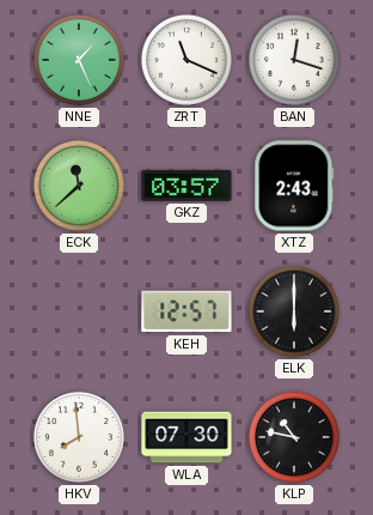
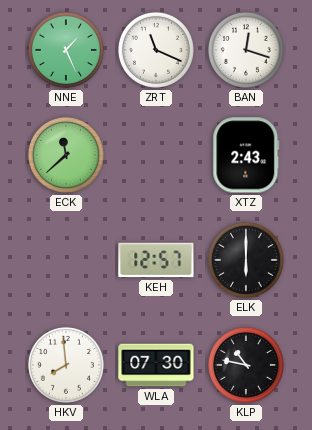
GKZ: 03:57 -> none (186, 186)
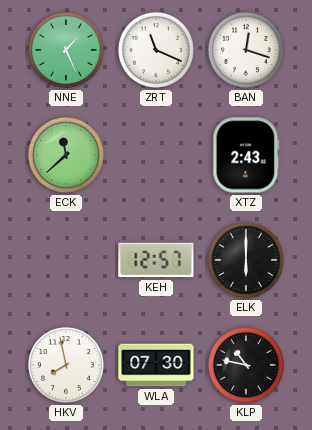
HKV: 7:59 -> 7:58 (66, 365)
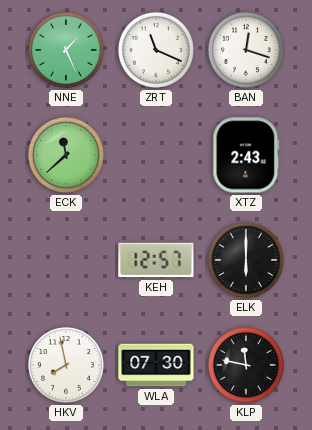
KLP: 10:47 -> 11:47 (246, 365)
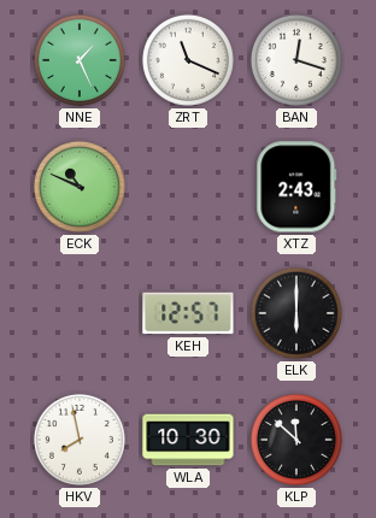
ECK: 11:38 -> 10:49 (80, 187)
WLA: 07:30 -> 10:30 (188, 440)
KLP: 11:47 -> 11:52 (296, 440)
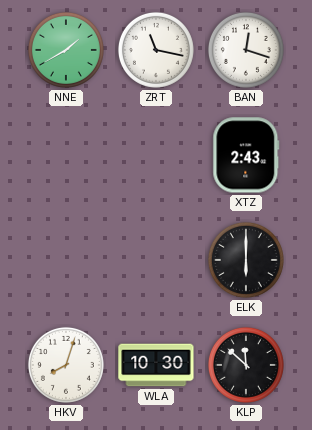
NNE: 1:26 -> 1:40 (66, 50)
ZRT: 11:19 -> 11:17 (156, 50)
ECK: 10:49 -> none (80, 187)
KEH: 12:57 -> none (188, 313)
HKV: 7:58 -> 8:03 (66, 365)
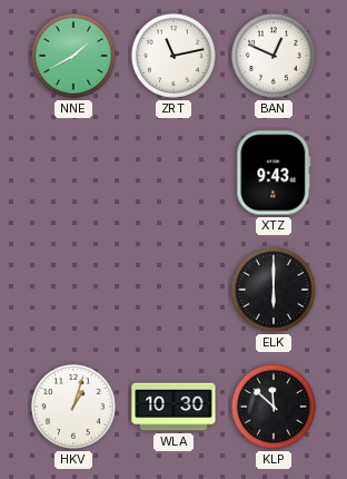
ZRT: 11:17 -> 11:13 (173, 56)
BAN: 12:18 -> 12:49 (274, 56)
XTZ: 2:43 -> 9:43 (274, 173)
HKV: 8:03 -> 1:03 (73, 407)
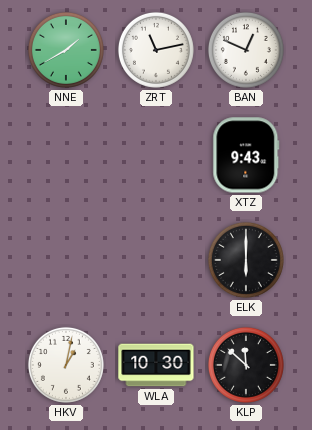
HKV: 1:03 -> 1:02 (66, 365)
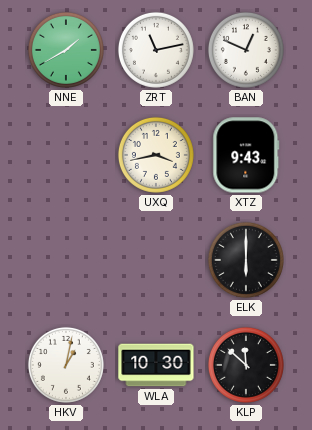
UXQ: none -> 3:43 (156, 155)
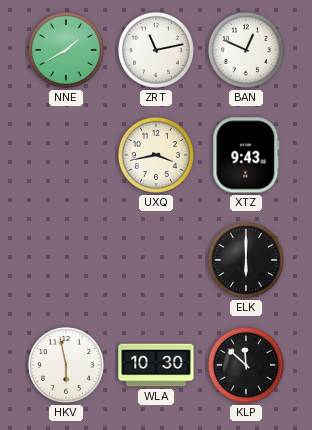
HKV: 1:02 -> 5:58 (66, 365)
